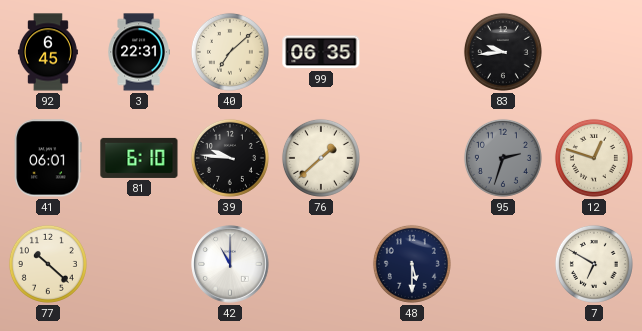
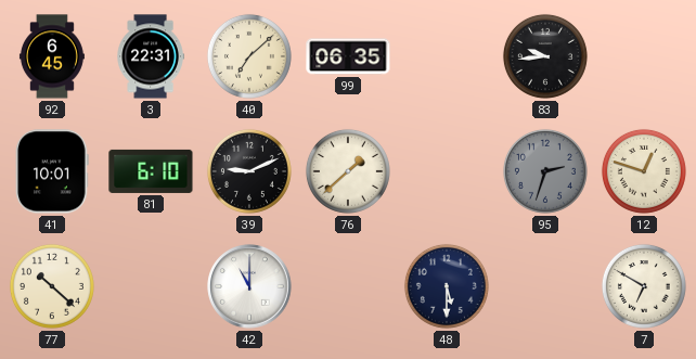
41: 06:01 -> 10:01 (52, 171)
39: 9:46 -> 9:11 (249, 171)
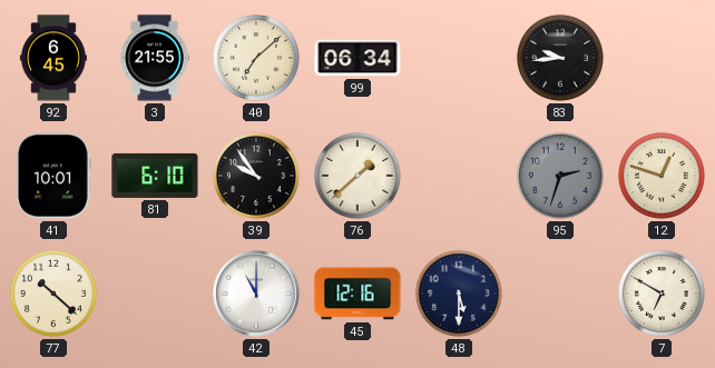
3: 22:31 -> 21:55 (155, 58)
99: 06:35 -> 06:34 (357, 58)
39: 9:11 -> 9:54 (256, 176)
45: none -> 12:16 (357, 294)
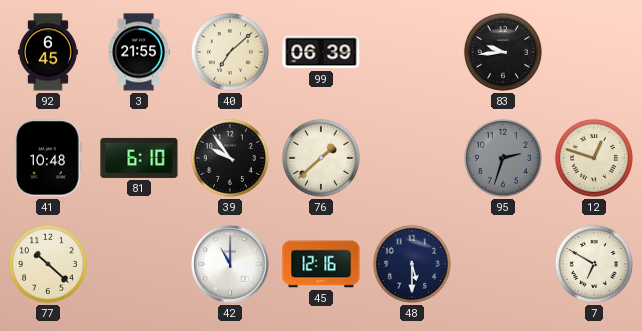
99: 06:34 -> 06:39 (321, 52)
41: 10:01 -> 10:48 (48, 158)
